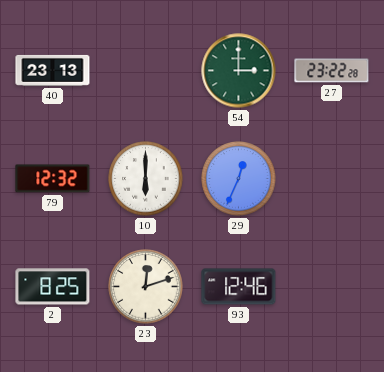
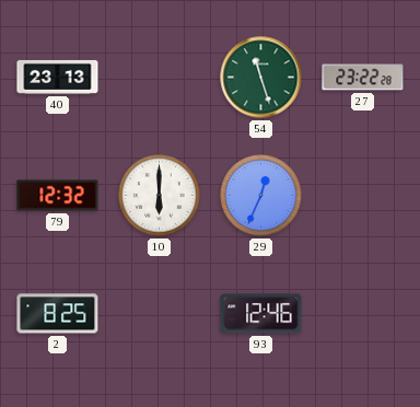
54: 3:00 -> 11:27 (261, 78)
23: 12:12 -> none (146, 287)
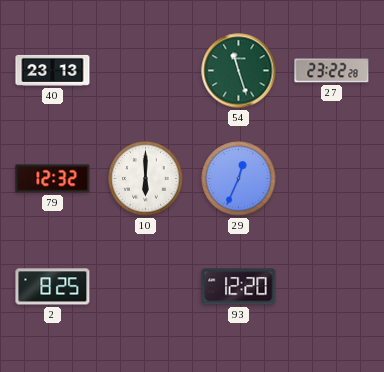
93: 12:46 -> 12:20 (239, 287)
